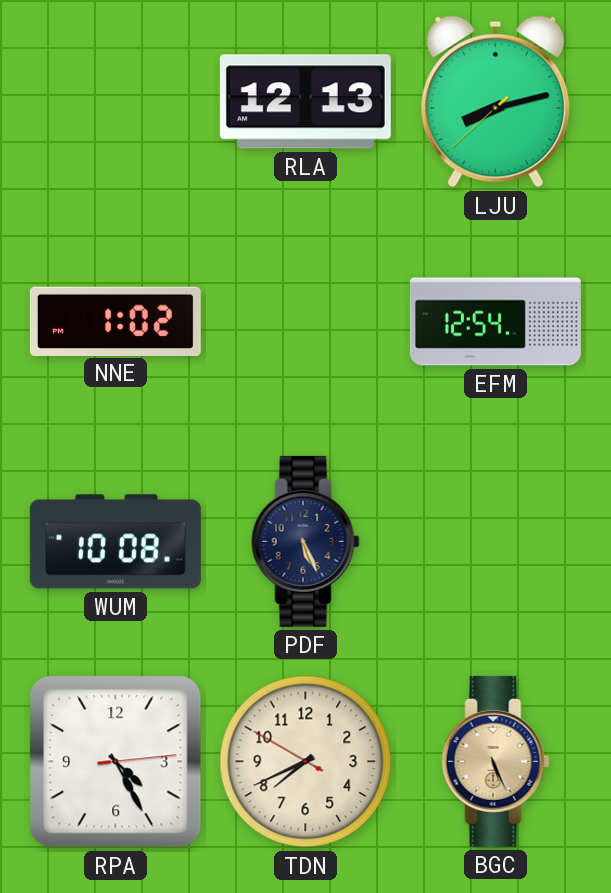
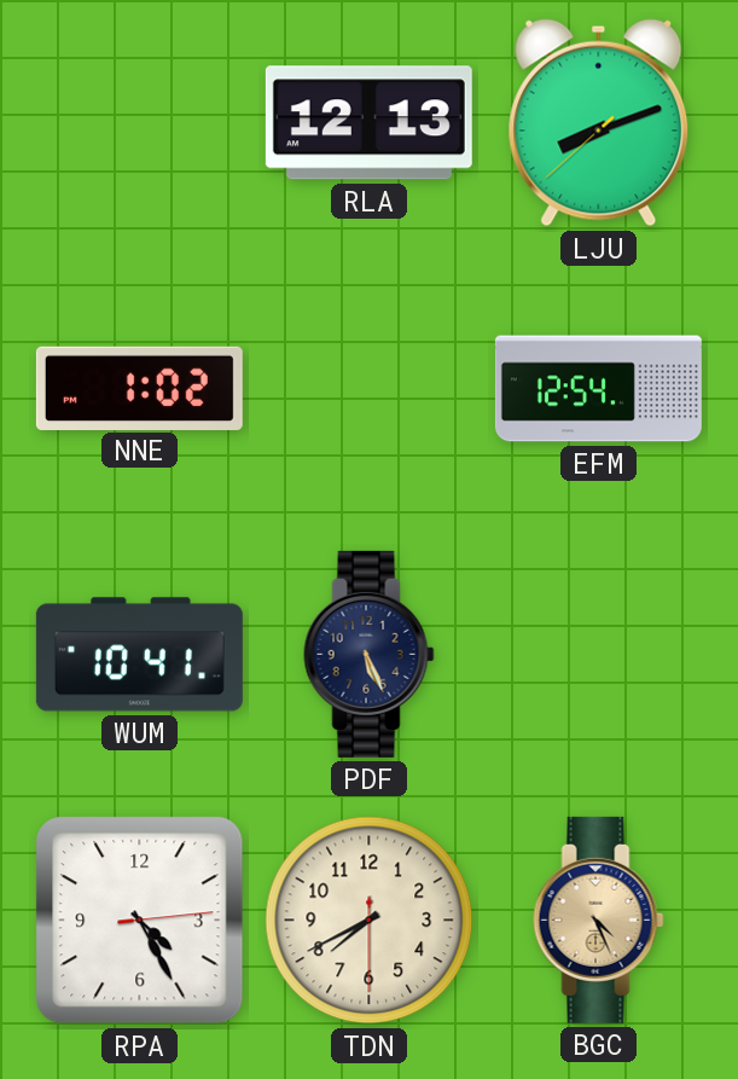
LJU: 8:12 -> 8:11 (599, 123)
WUM: 10:08 -> 10:41 (139, 655)
TDN: 7:40:50 -> 7:40:30 (370, 921)
BGC: 5:26 -> 4:26 (599, 920)
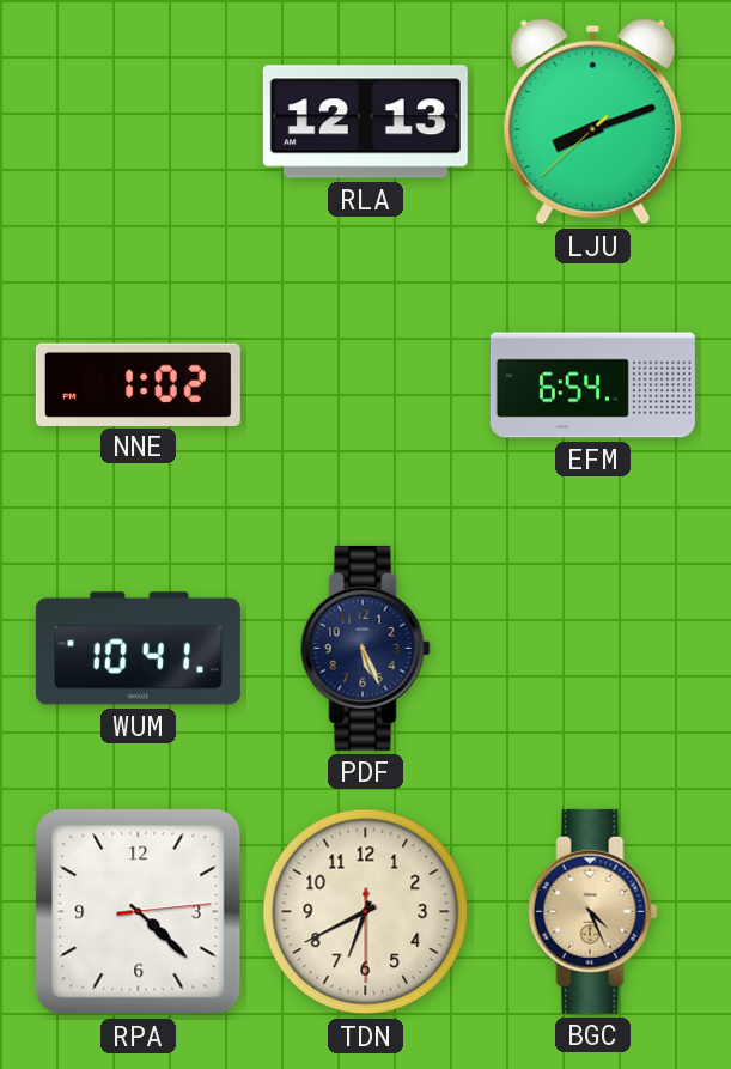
EFM: 12:54 -> 6:54 (592, 385)
RPA: 4:25 -> 4:22 (139, 912)
TDN: 7:40 -> 6:40 (366, 912)
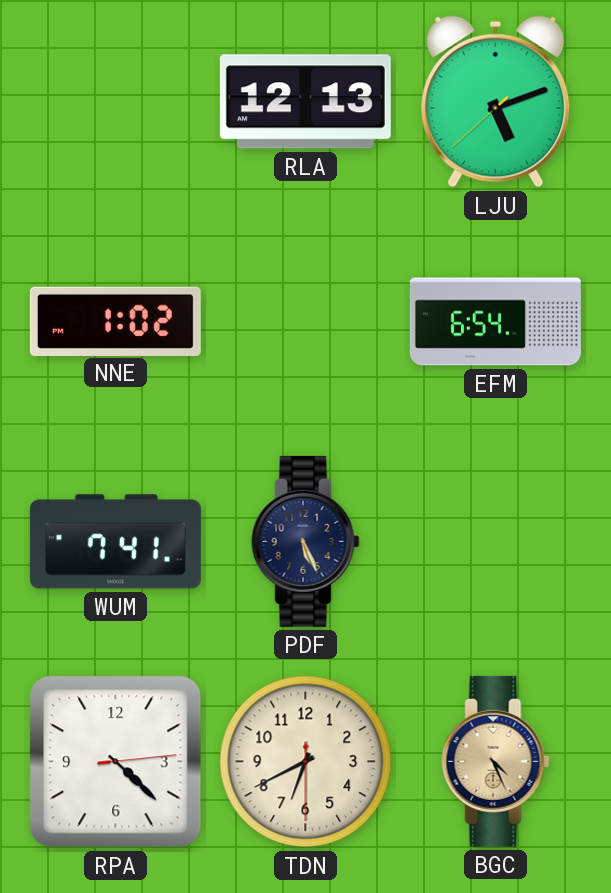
LJU: 8:11 -> 5:11 (496, 102)
WUM: 10:41 -> 7:41 (115, 542)
